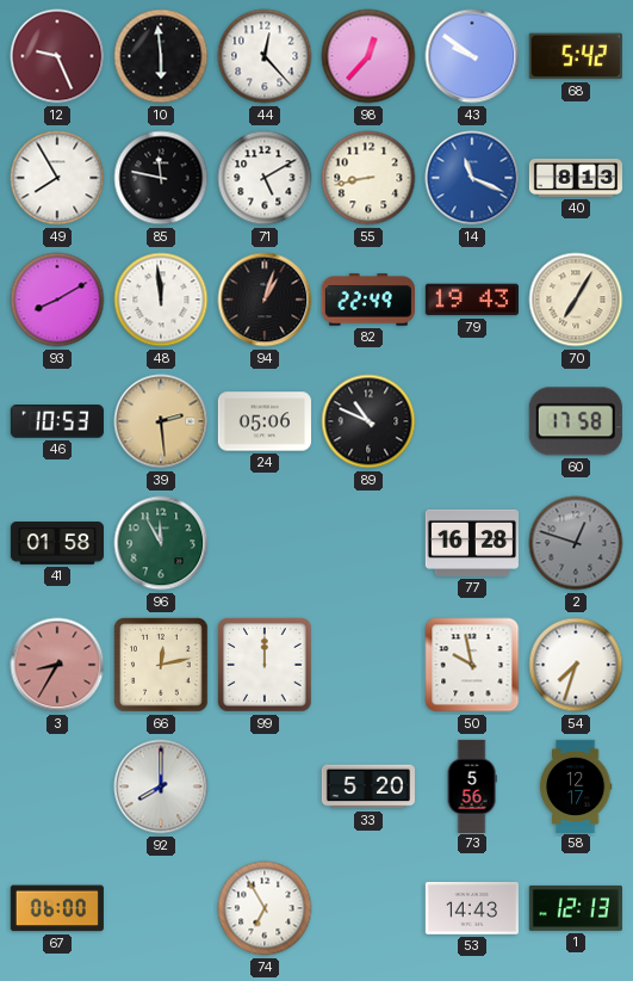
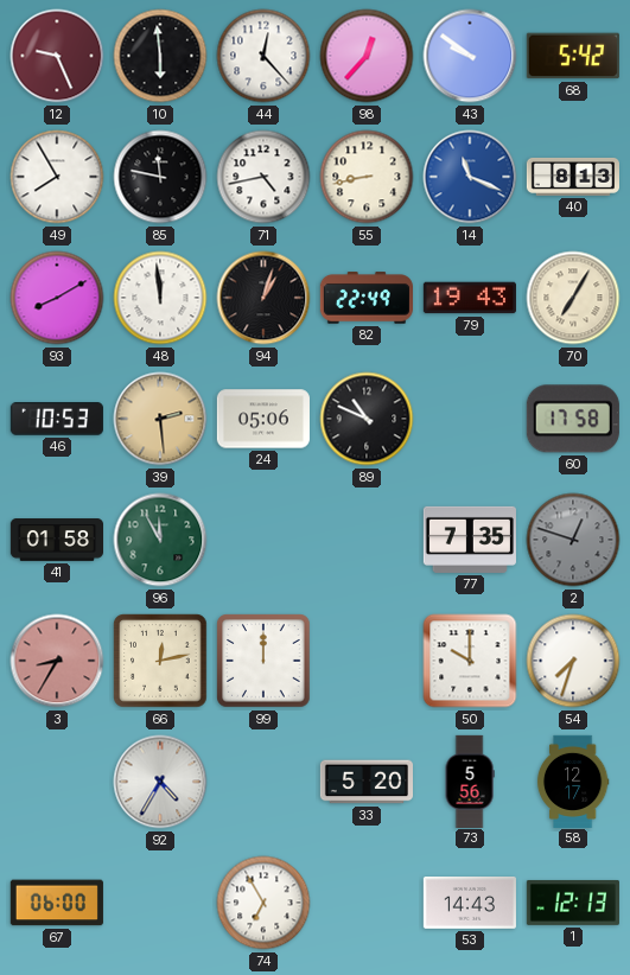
71: 5:10 -> 4:43 (263, 177)
77: 16:28 -> 7:35 (470, 540)
50: 9:58 -> 10:00 (470, 661)
92: 8:00 -> 4:35 (160, 782)
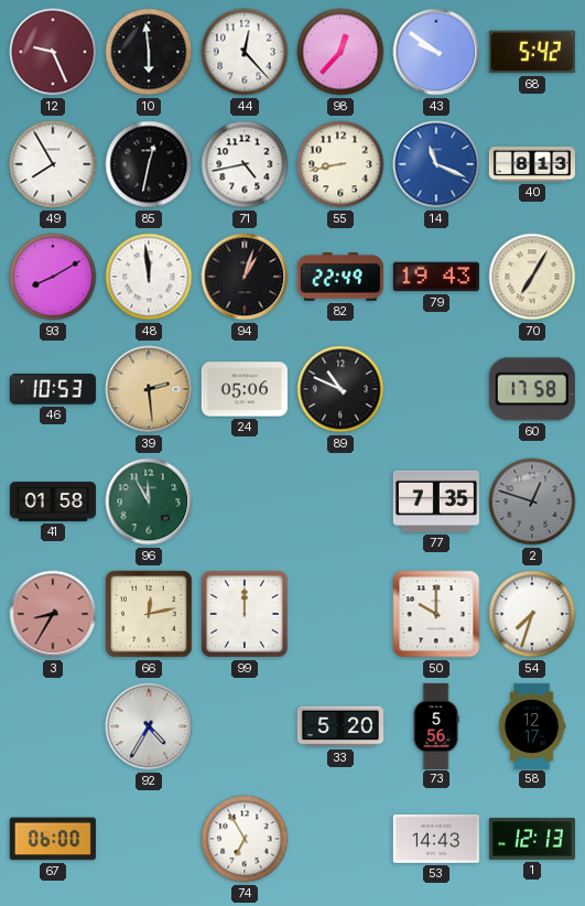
85: 11:47 -> 12:32 (149, 164)
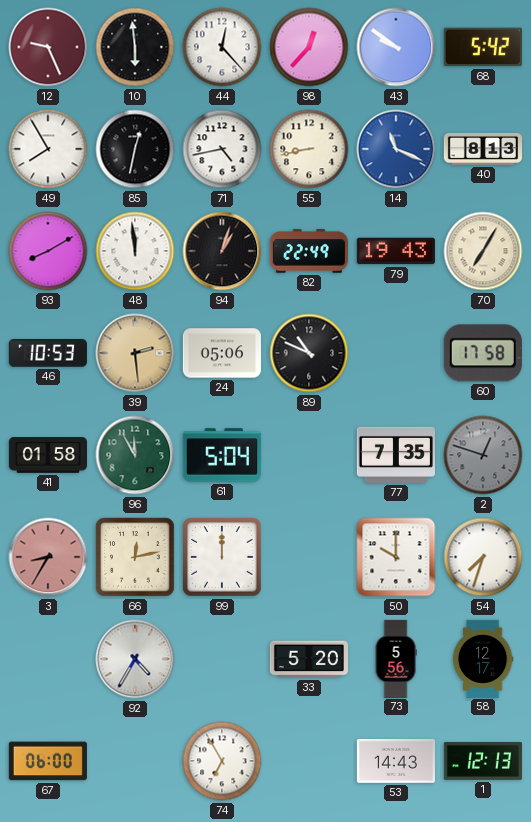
61: none -> 5:04 (222, 455)
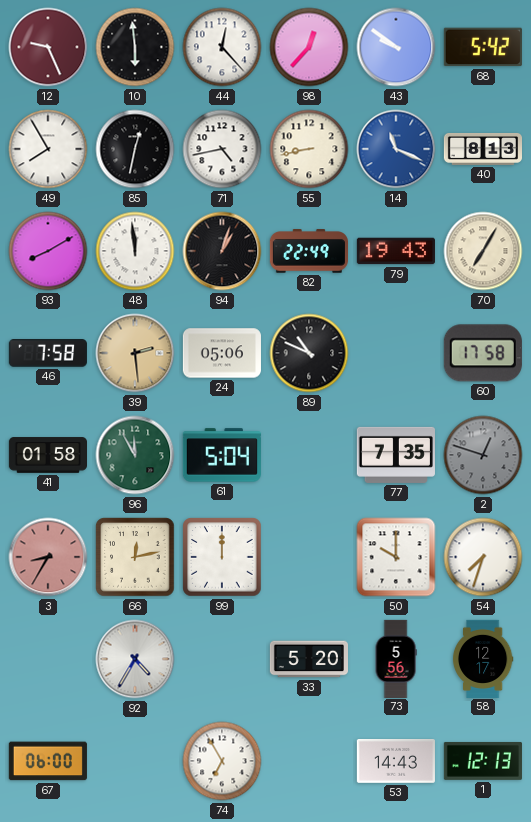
46: 10:53 -> 7:58 (48, 353)
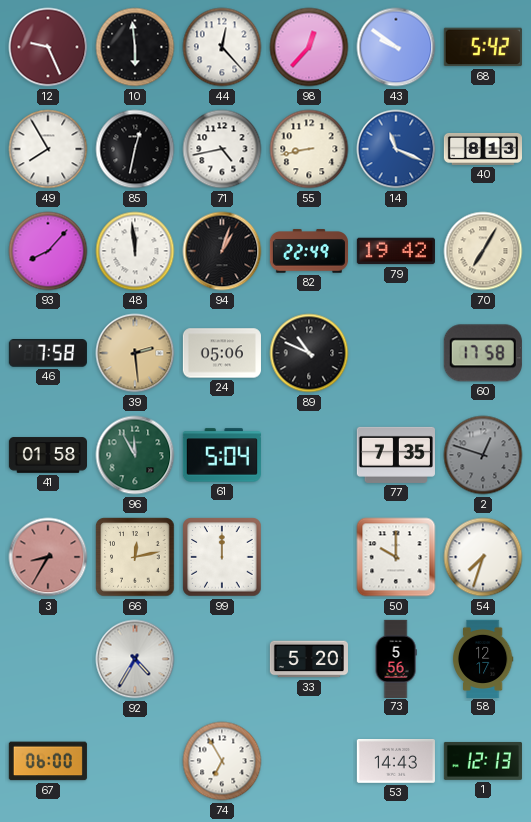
93: 8:10 -> 8:07 (48, 251)
79: 19:43 -> 19:42 (396, 251)
